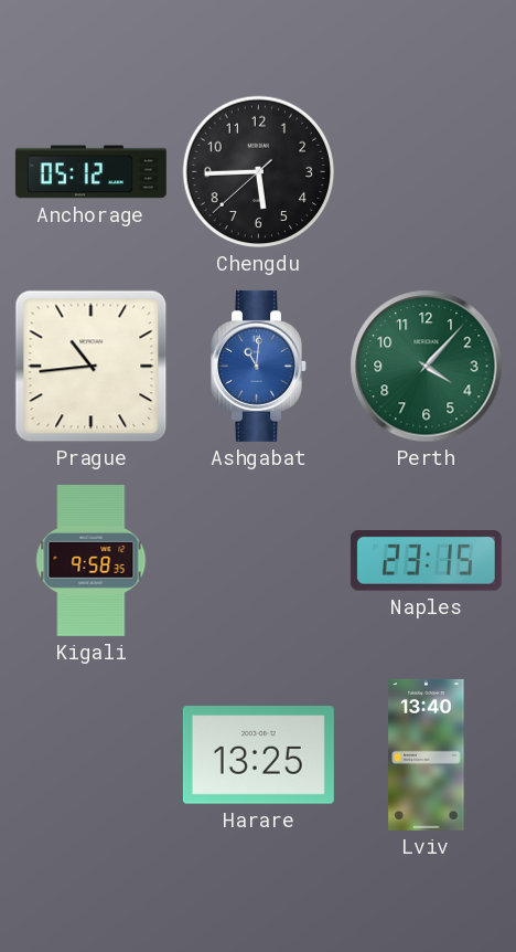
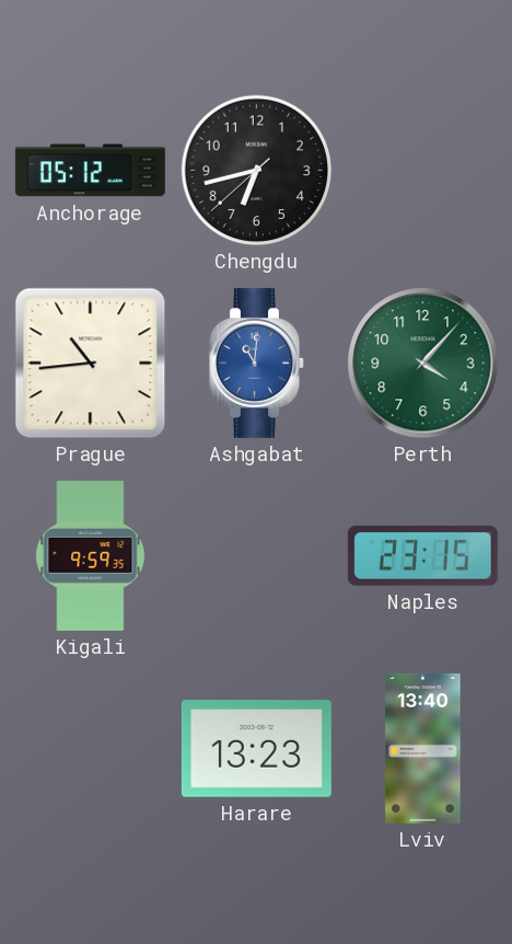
Chengdu: 5:44 -> 6:42 (257, 171)
Kigali: 9:58 -> 9:59 (91, 555)
Harare: 13:25 -> 13:23 (256, 749)
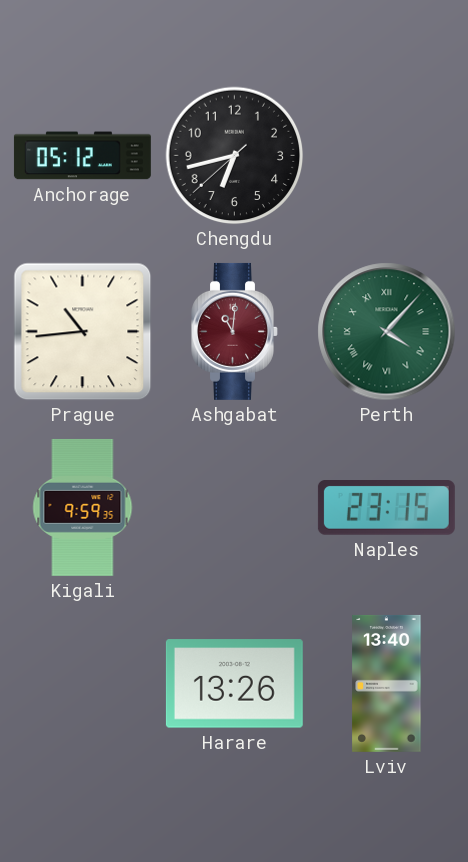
Ashgabat dial: blue -> burgundy (235, 331)
Perth numerals: Arabic -> Roman (387, 332)
Harare: 13:23 -> 13:26 (234, 684)
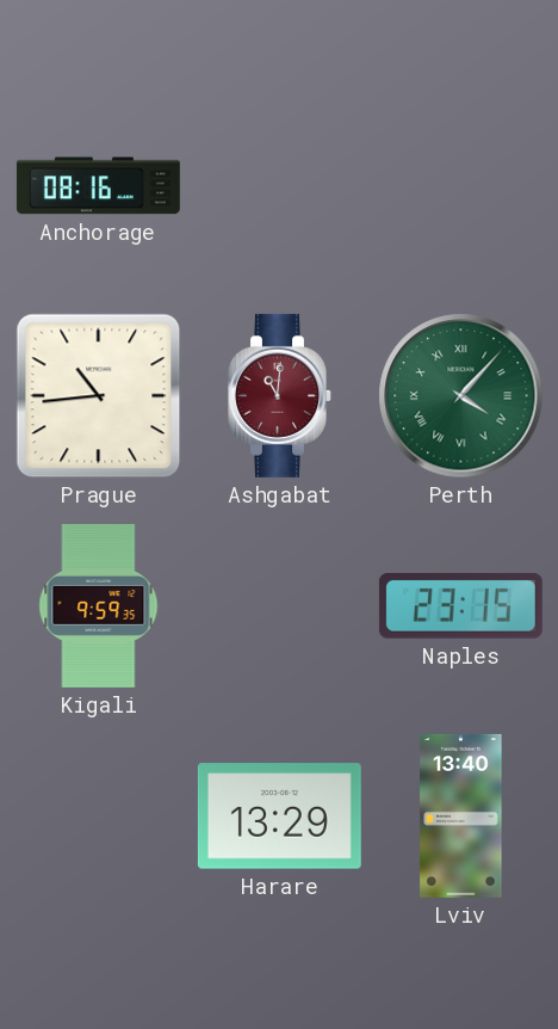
Anchorage: 05:12 -> 08:16 (98, 186)
Chengdu: 6:42 -> none (235, 156)
Harare: 13:26 -> 13:29 (279, 817)
